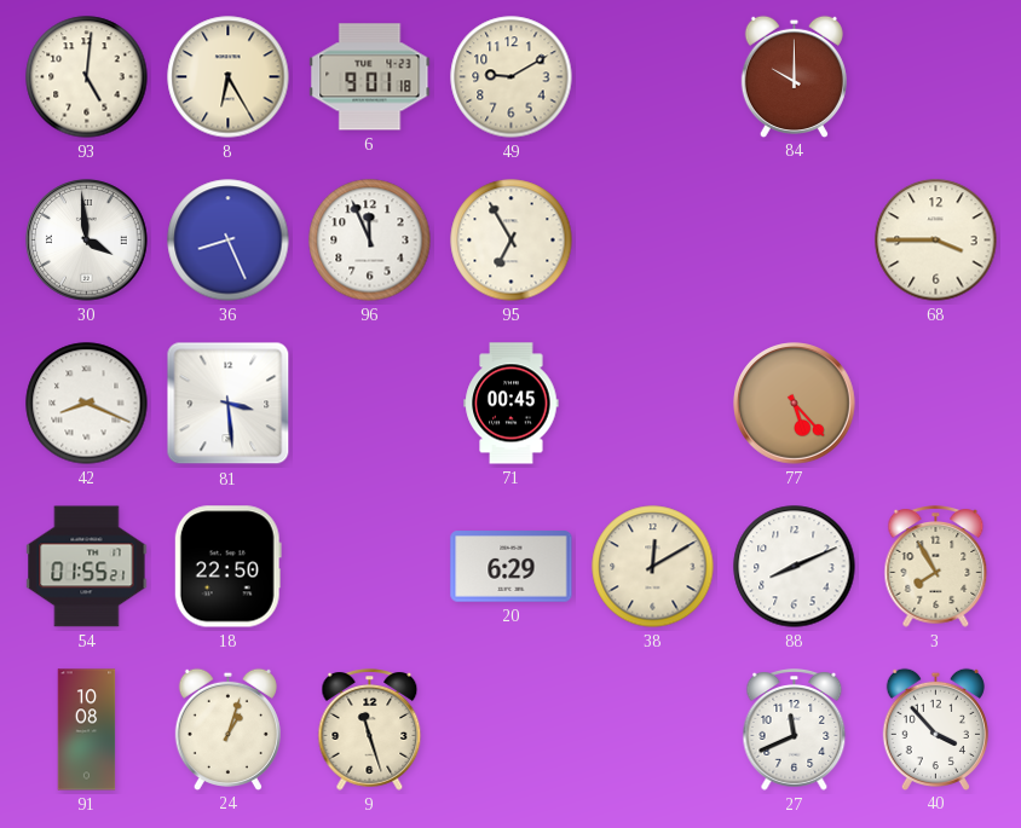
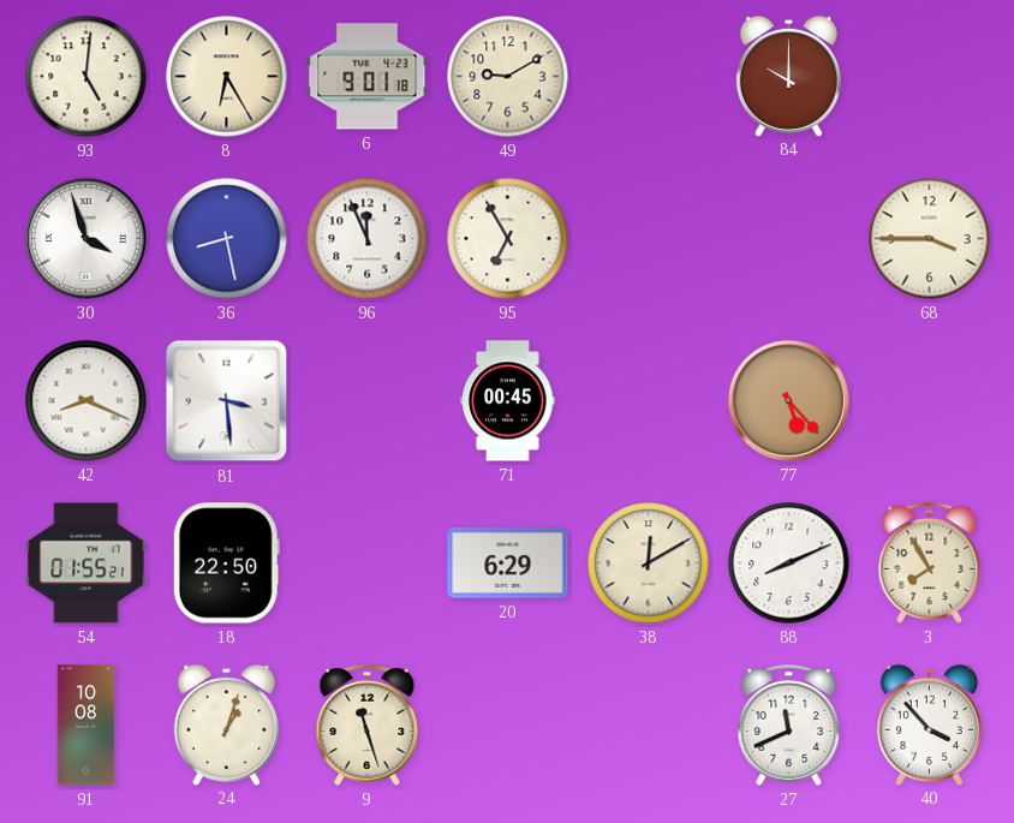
30: 3:59 -> 3:57 (87, 239)
36: 8:26 -> 8:28 (227, 239)
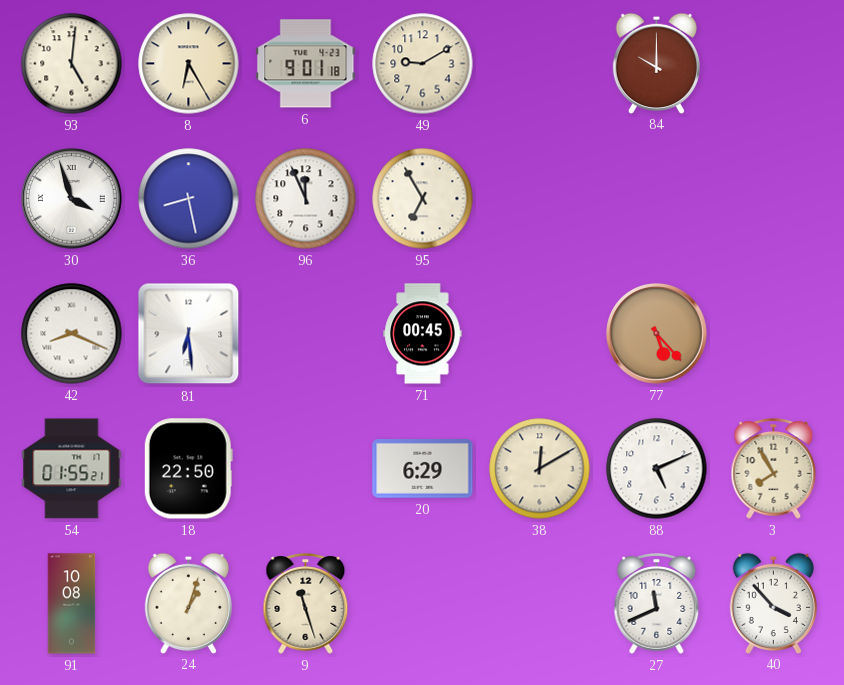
68: 3:45 -> none (930, 239)
81: 3:29 -> 6:29 (189, 334)
88: 8:11 -> 5:11 (657, 469)
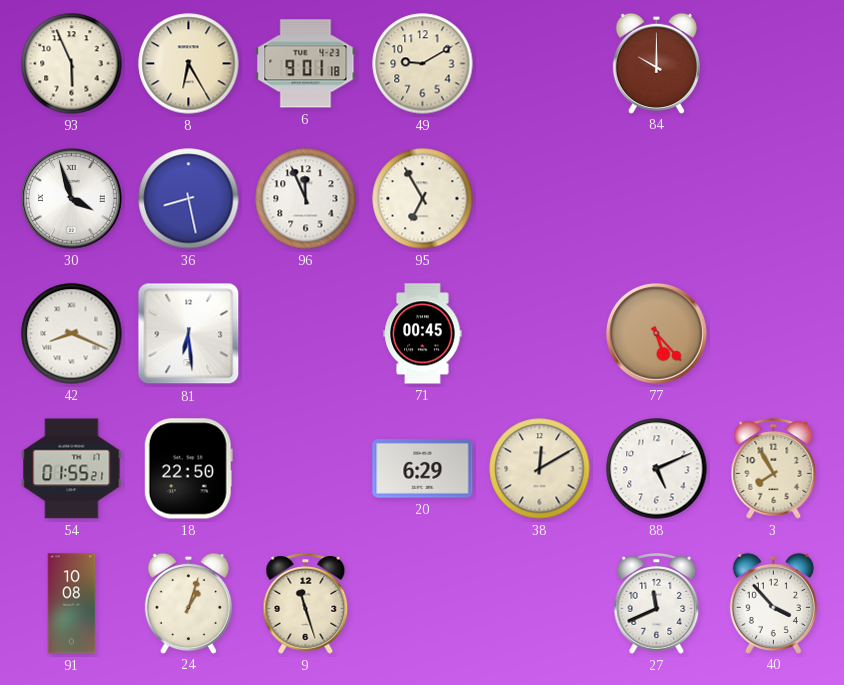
93: 5:01 -> 5:56 (72, 64)
